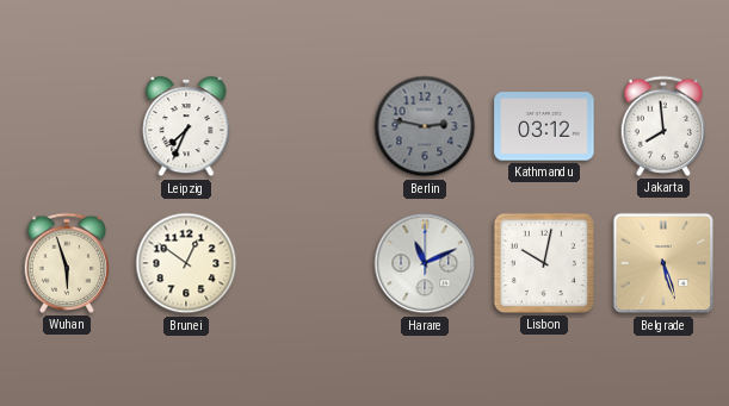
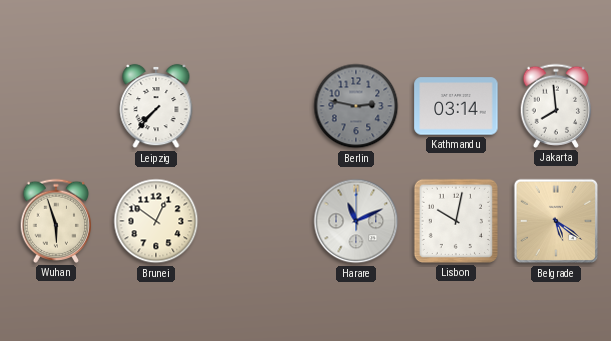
Leipzig: 7:34 -> 7:37 (156, 106)
Kathmandu: 03:12 -> 03:14 (456, 106)
Belgrade: 5:27 -> 5:21 (556, 221)
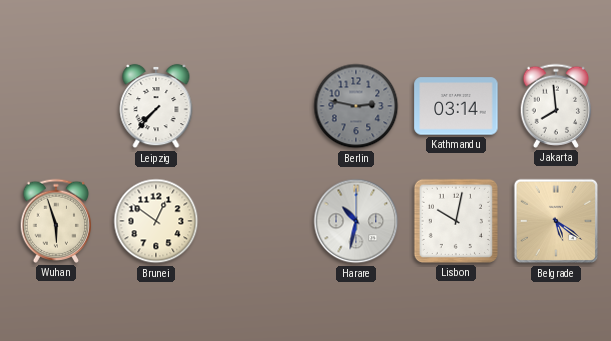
Harare: 11:11 -> 10:32 (356, 221)
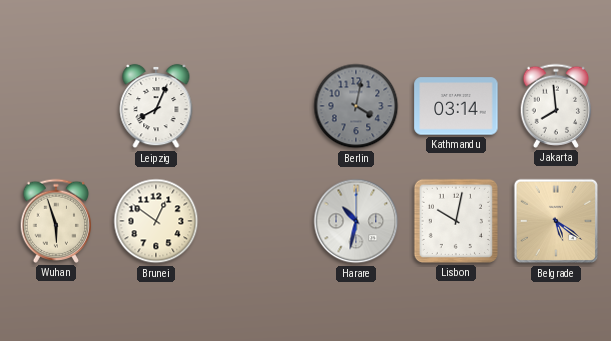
Leipzig: 7:37 -> 8:04 (156, 106)
Berlin: 2:47 -> 4:02 (356, 106)
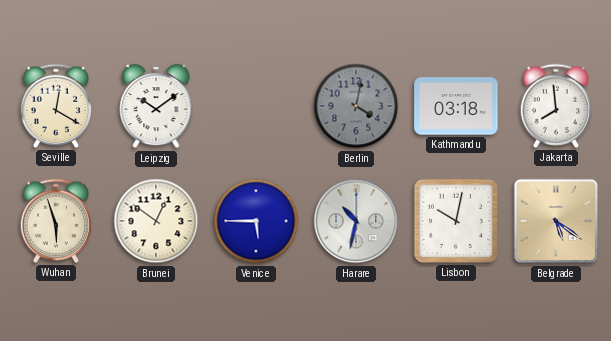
Seville: none -> 12:20 (56, 106)
Leipzig: 8:04 -> 10:09 (156, 106)
Kathmandu: 03:14 -> 03:18 (456, 106)
Venice: none -> 5:45 (256, 221)
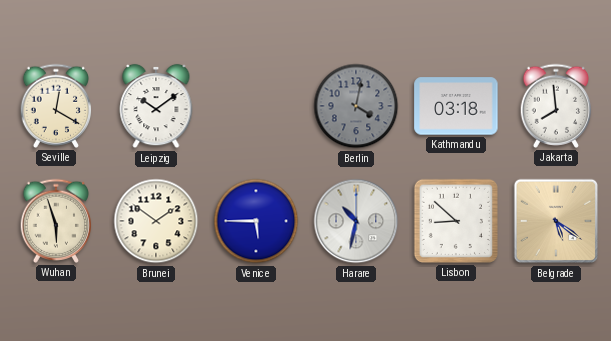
Brunei: 12:51 -> 1:51 (156, 221)
Lisbon: 10:02 -> 8:52 (456, 221)
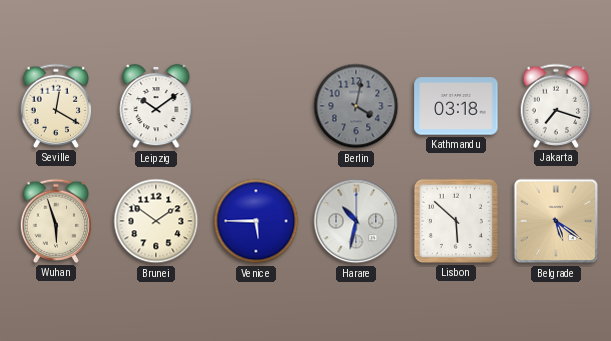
Jakarta: 7:59 -> 7:18 (556, 106)
Lisbon: 8:52 -> 5:52 (456, 221)
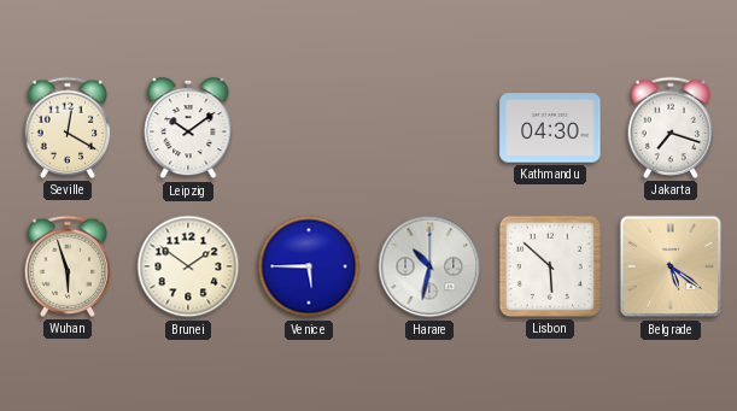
Berlin: 4:02 -> none (356, 106)
Kathmandu: 03:18 -> 04:30 (550, 128)
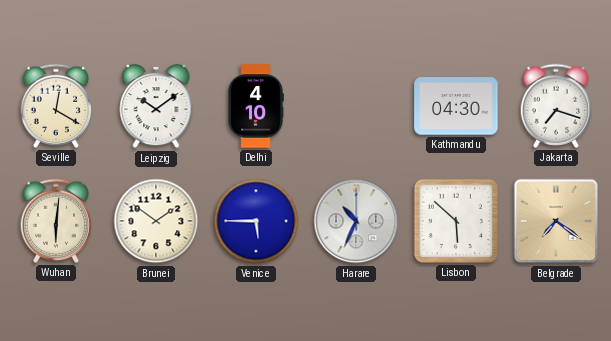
Delhi: none -> 4:10 (256, 106)
Wuhan: 5:57 -> 6:01 (56, 221)
Harare: 10:32 -> 10:34 (356, 221)
Belgrade: 5:21 -> 7:21 (556, 221)
